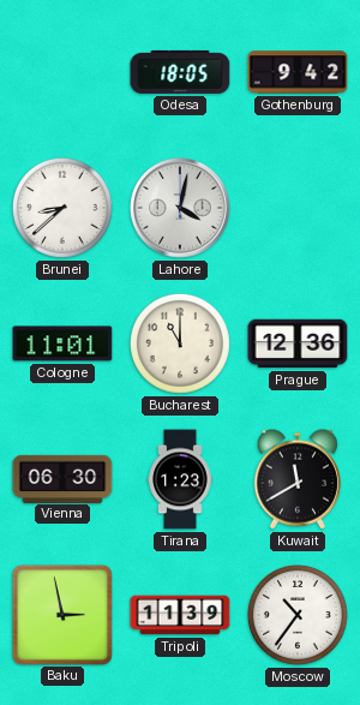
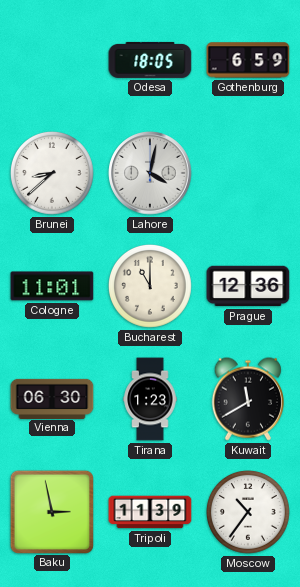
Gothenburg: 9:42 -> 6:59 (248, 60)
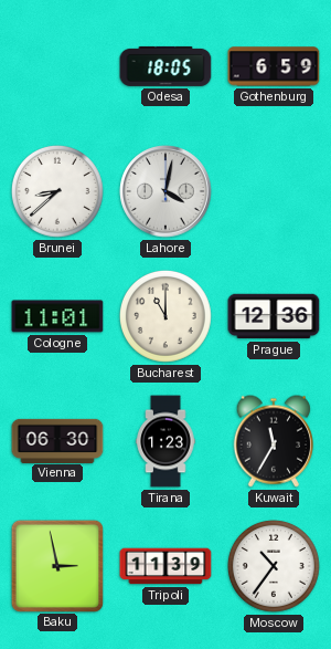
Kuwait: 11:40 -> 11:35 (273, 441)
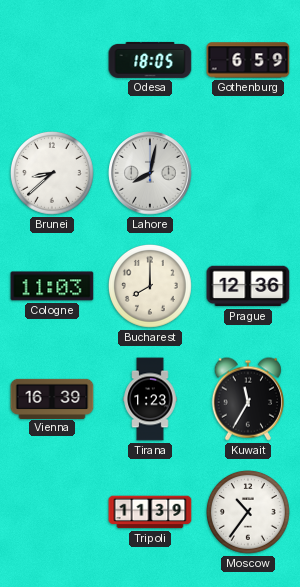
Lahore: 4:02 -> 8:02 (150, 173)
Cologne: 11:01 -> 11:03 (52, 286)
Bucharest: 11:00 -> 8:00 (151, 287)
Vienna: 06:30 -> 16:39 (52, 398)
Baku: 2:58 -> none (56, 565)
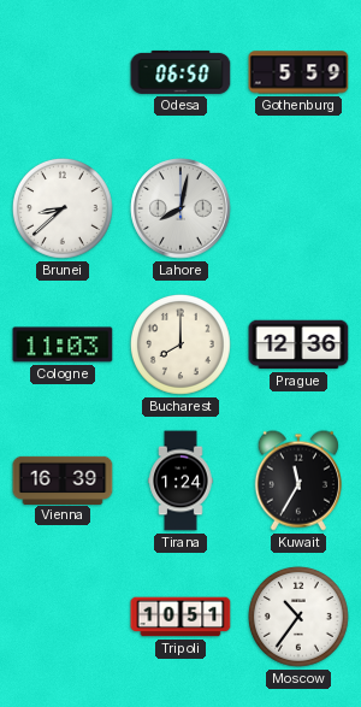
Odesa: 18:05 -> 06:50 (180, 72)
Gothenburg: 6:59 -> 5:59 (298, 72)
Tirana: 1:23 -> 1:24 (180, 481)
Tripoli: 11:39 -> 10:51 (180, 617)
